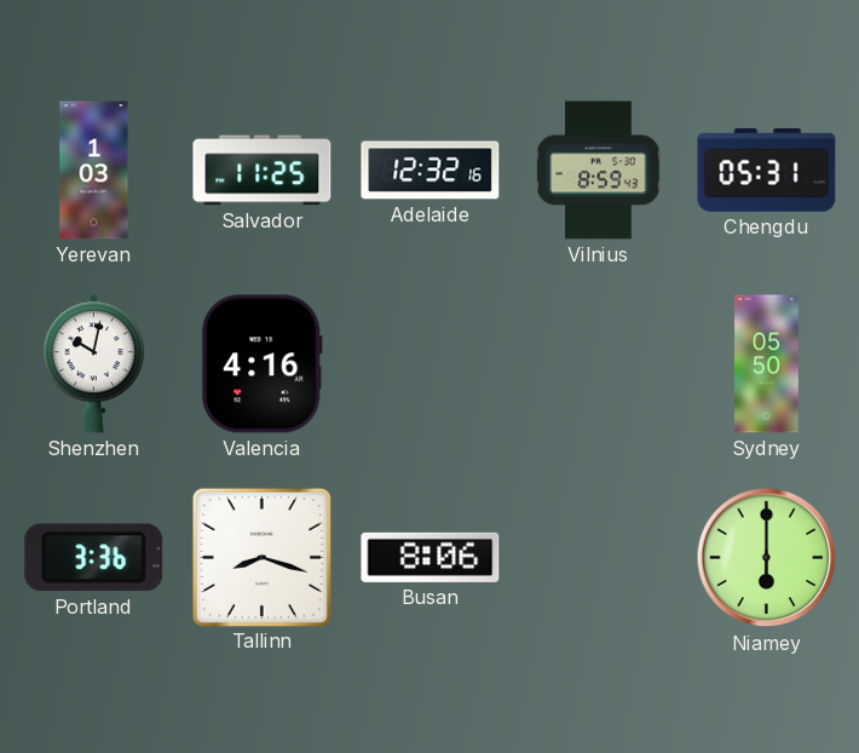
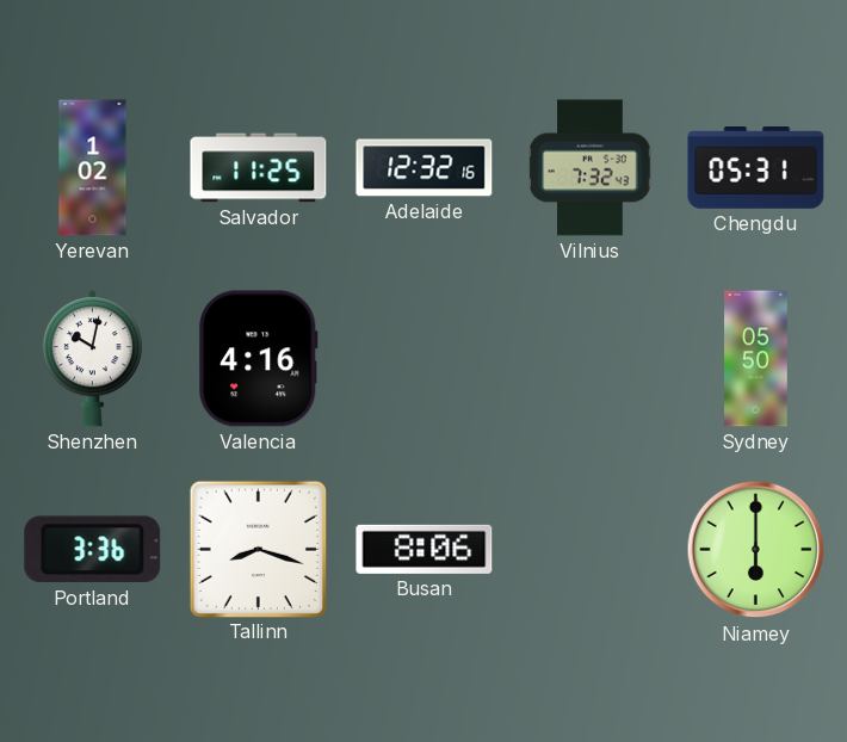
Yerevan: 1:03 -> 1:02 (93, 168)
Vilnius: 8:59 -> 7:32 (591, 168)
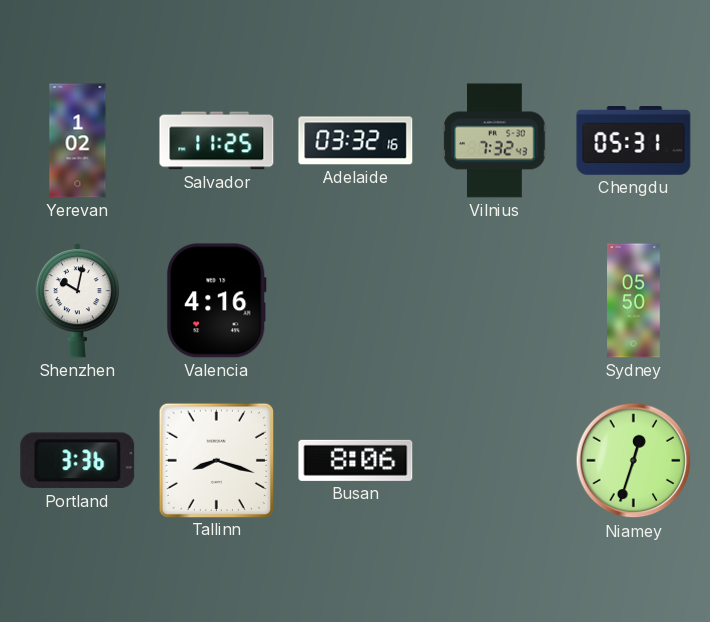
Adelaide: 12:32 -> 03:32 (356, 141)
Niamey: 6:00 -> 12:33 (634, 461)
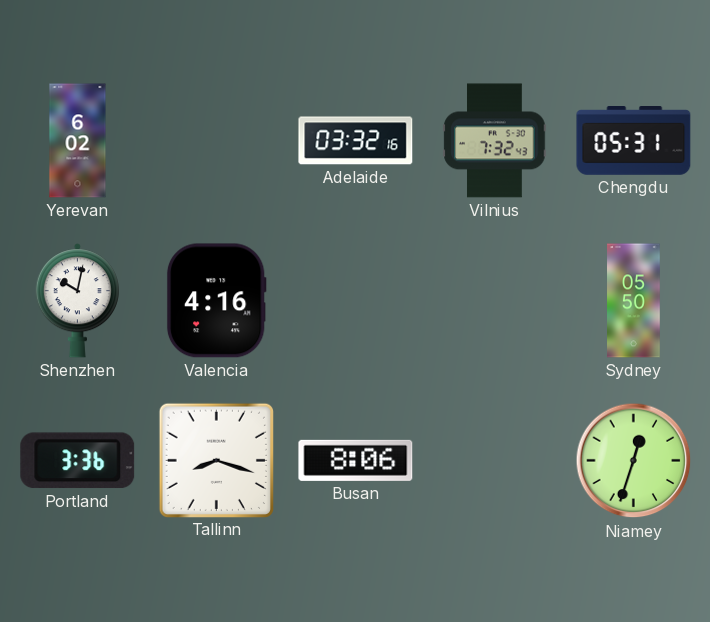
Yerevan: 1:02 -> 6:02 (78, 141)
Salvador: 11:25 -> none (217, 141)
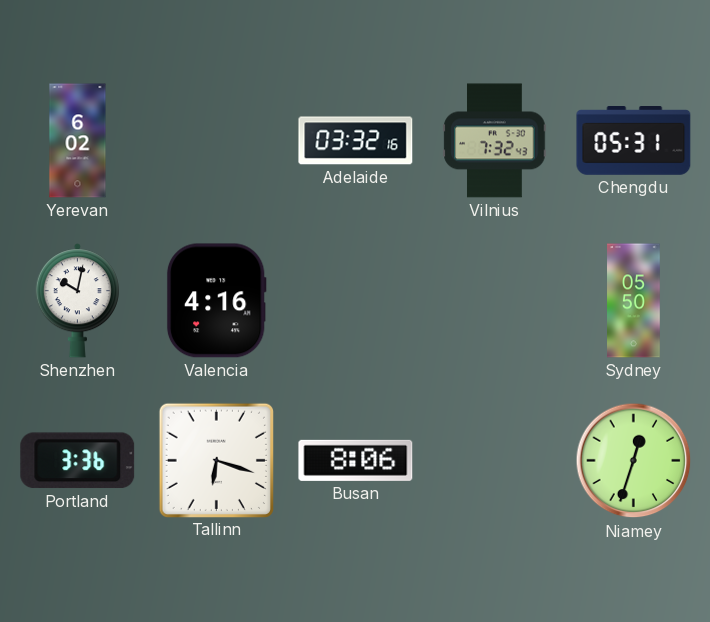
Tallinn: 8:18 -> 6:18 (216, 460)
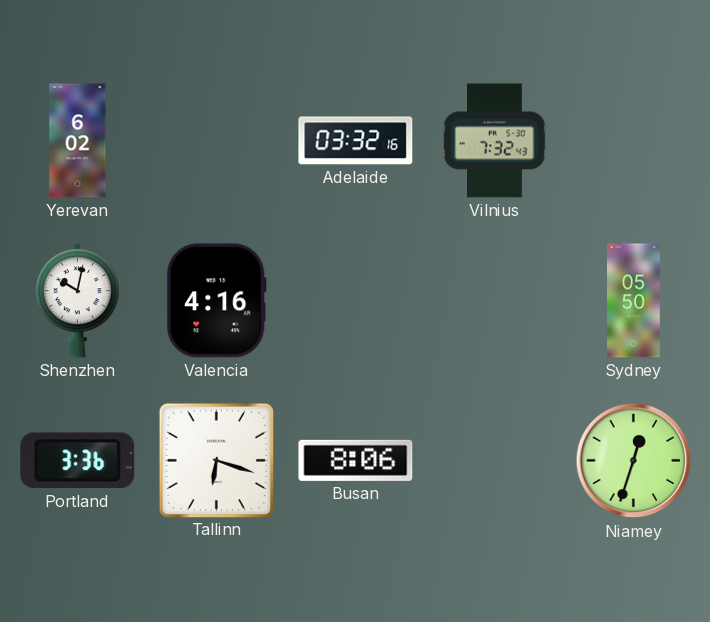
Chengdu: 05:31 -> none (634, 141)
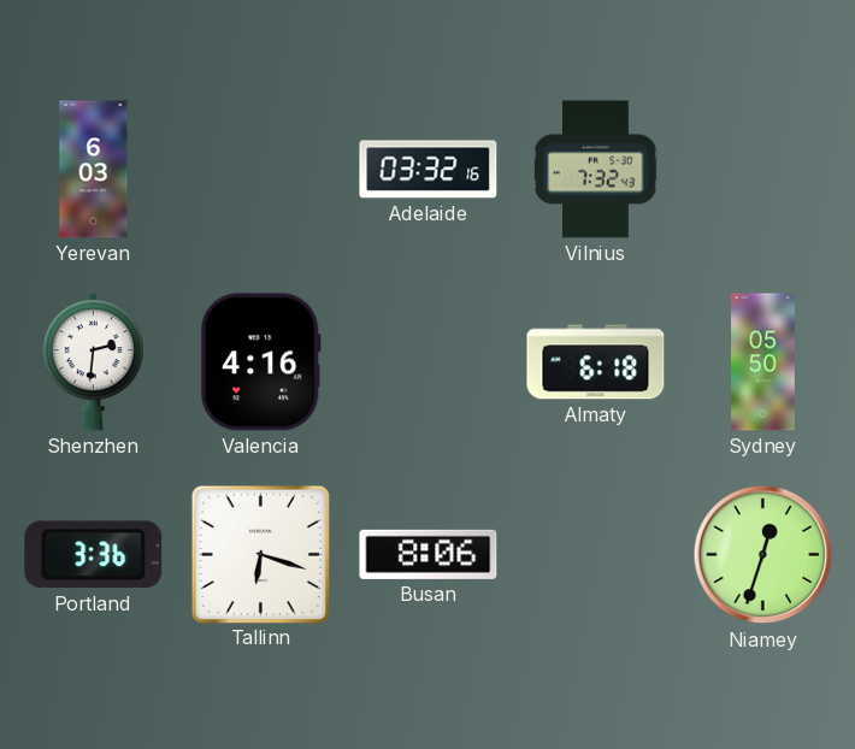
Yerevan: 6:02 -> 6:03 (94, 170)
Shenzhen: 10:02 -> 2:31 (93, 362)
Almaty: none -> 6:18 (596, 362)
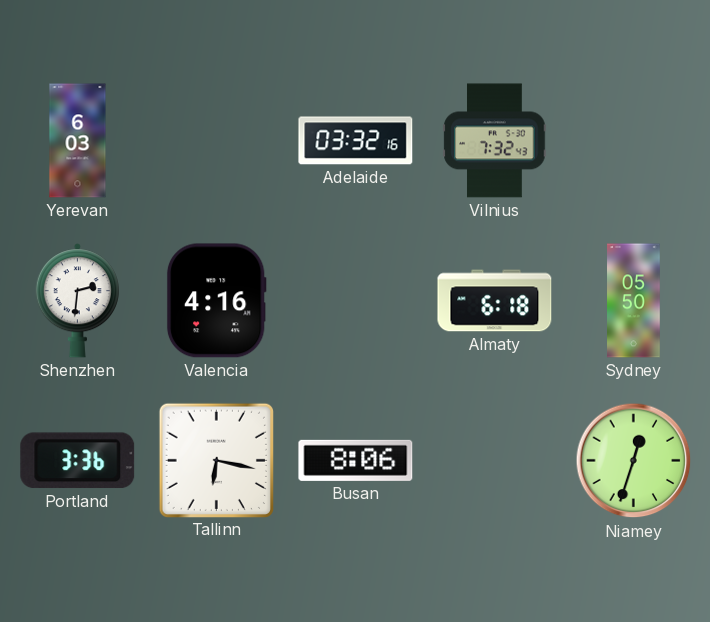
Tallinn: 6:18 -> 6:17 (216, 460)
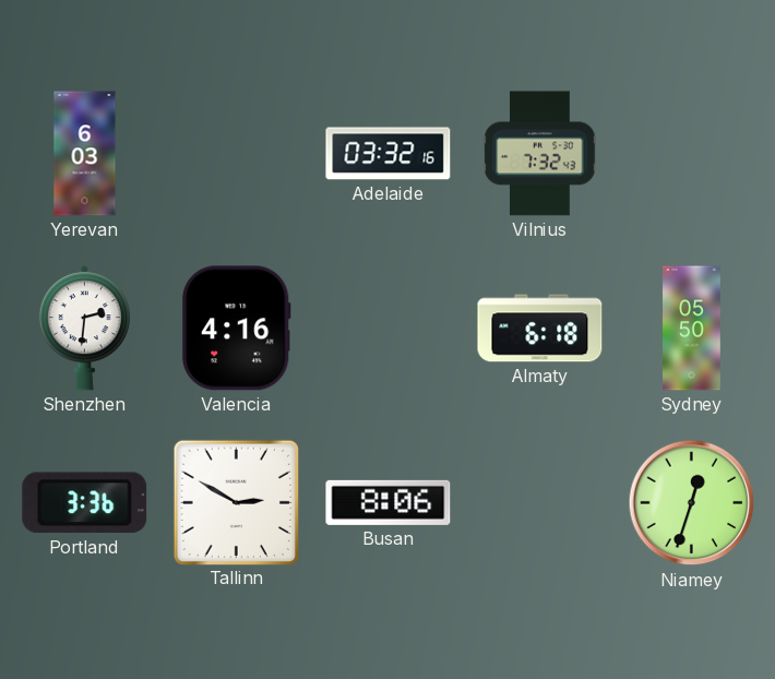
Tallinn: 6:17 -> 2:50 (236, 502)
